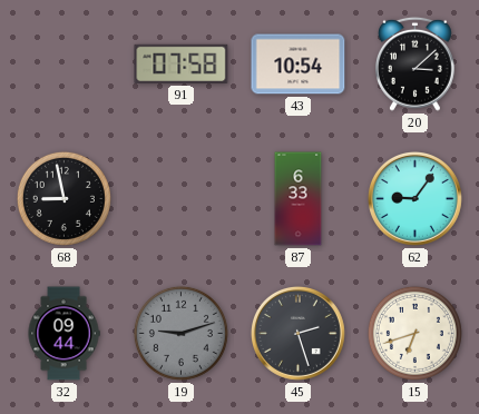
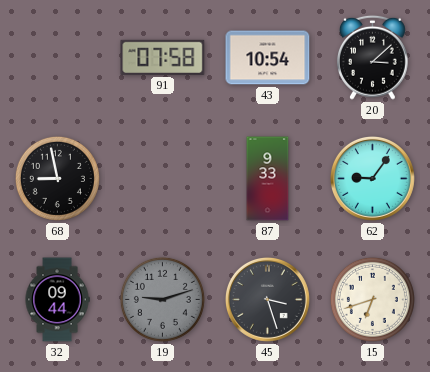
87: 6:33 -> 9:33 (268, 179)
45: 2:27 -> 3:27 (267, 299)
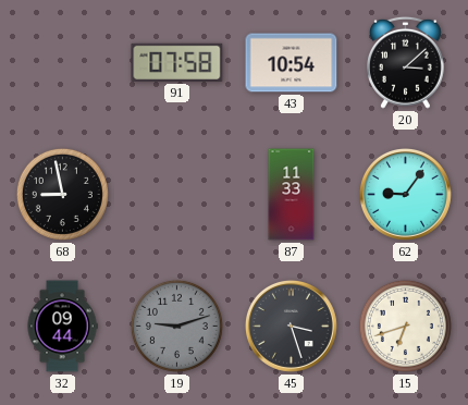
87: 9:33 -> 11:33 (292, 195)
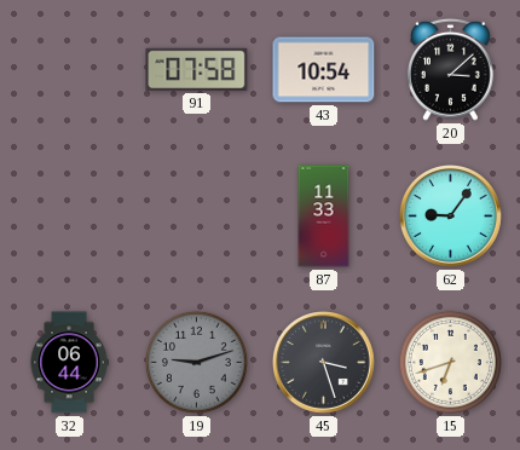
68: 8:58 -> none (62, 194)
32: 09:44 -> 06:44 (69, 363)
